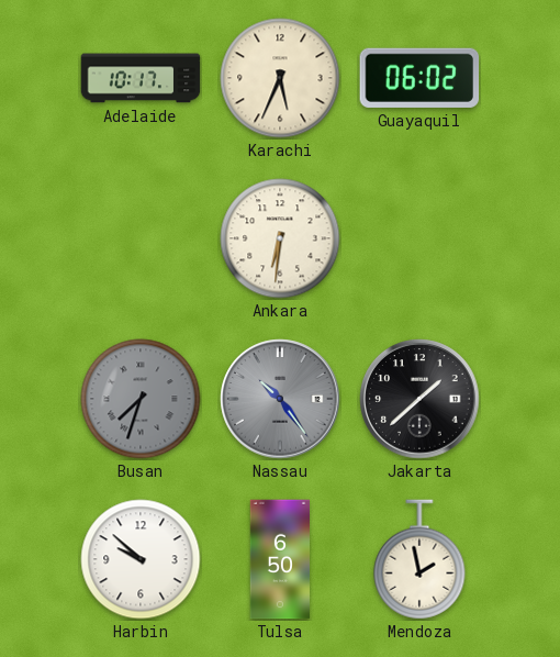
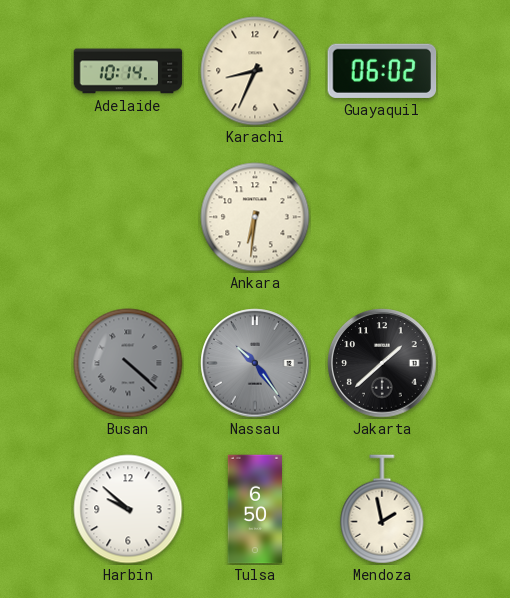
Adelaide: 10:17 -> 10:14 (128, 71)
Karachi: 5:34 -> 8:34 (255, 71)
Busan: 7:33 -> 4:22 (128, 363)
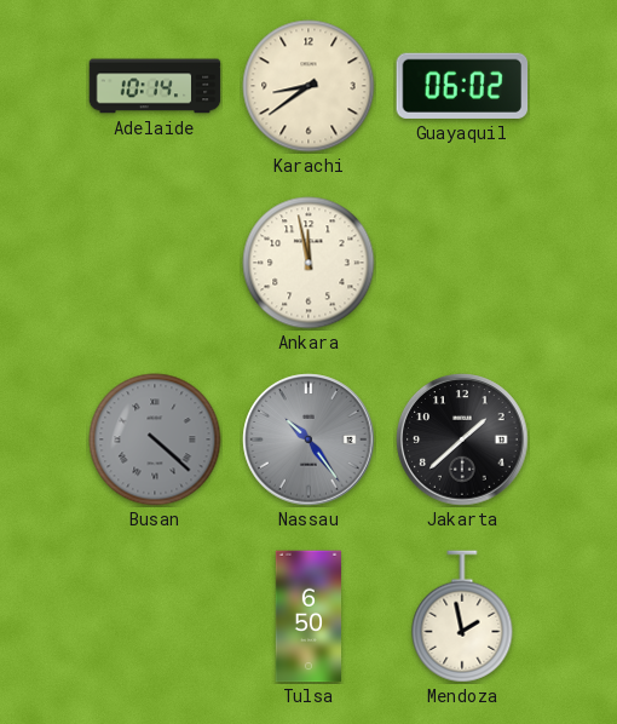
Karachi: 8:34 -> 8:39 (308, 86)
Ankara: 6:31 -> 11:58 (308, 263)
Harbin: 9:52 -> none (128, 509)
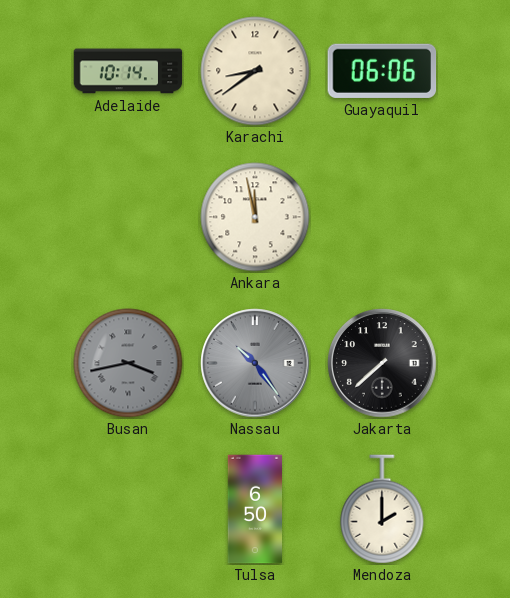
Guayaquil: 06:02 -> 06:06 (382, 71)
Busan: 4:22 -> 3:43 (128, 363)
Jakarta: 1:38 -> 7:38 (382, 363)
Mendoza: 1:58 -> 2:00 (382, 509)
